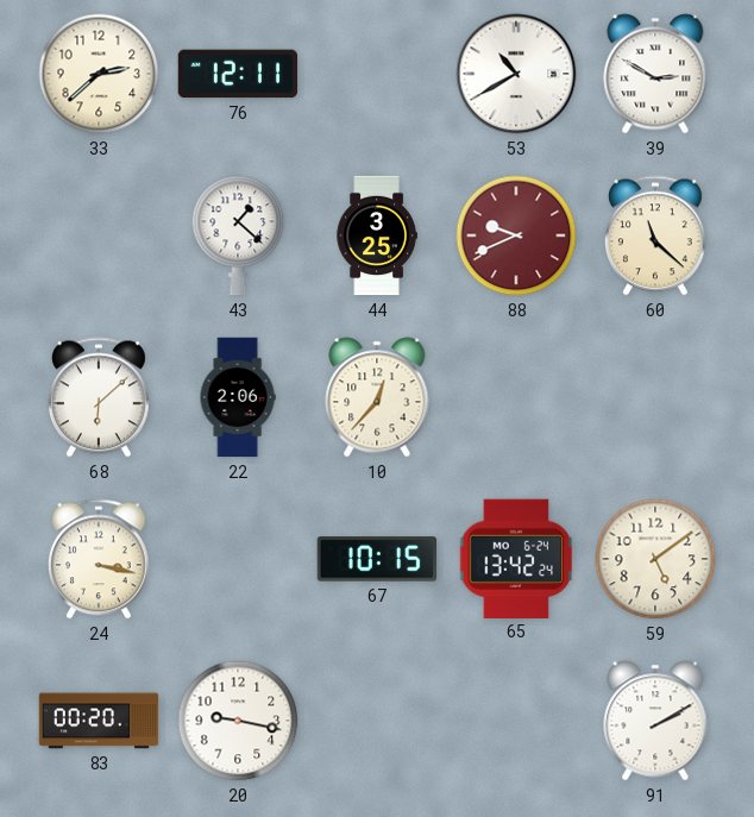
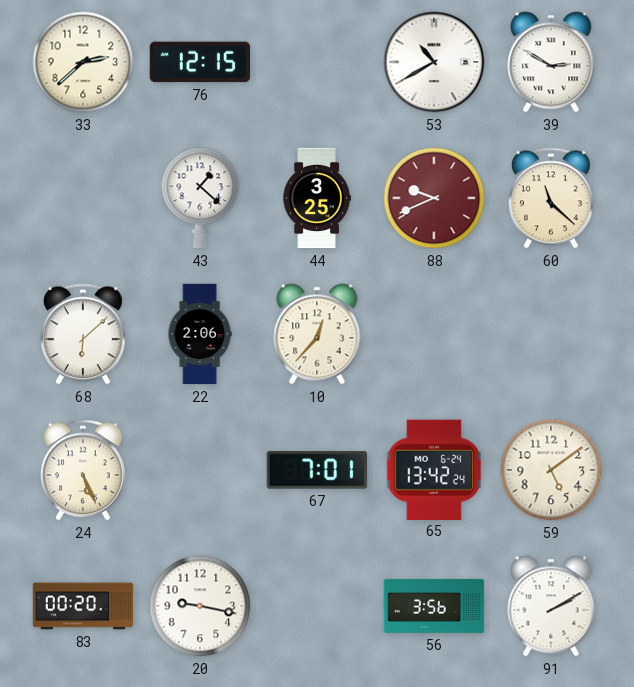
76: 12:11 -> 12:15 (200, 62)
24: 3:17 -> 5:26 (83, 470)
67: 10:15 -> 7:01 (317, 470)
56: none -> 3:56 (434, 606)
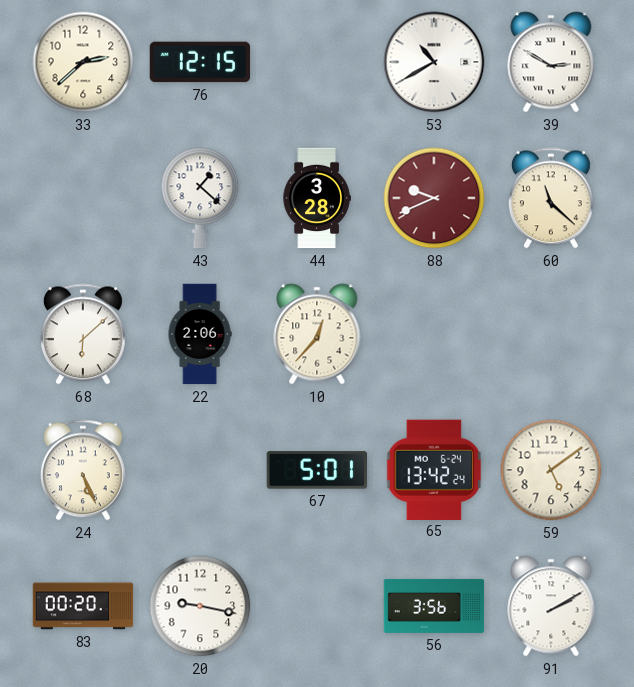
44: 3:25 -> 3:28 (317, 198)
67: 7:01 -> 5:01 (317, 470)
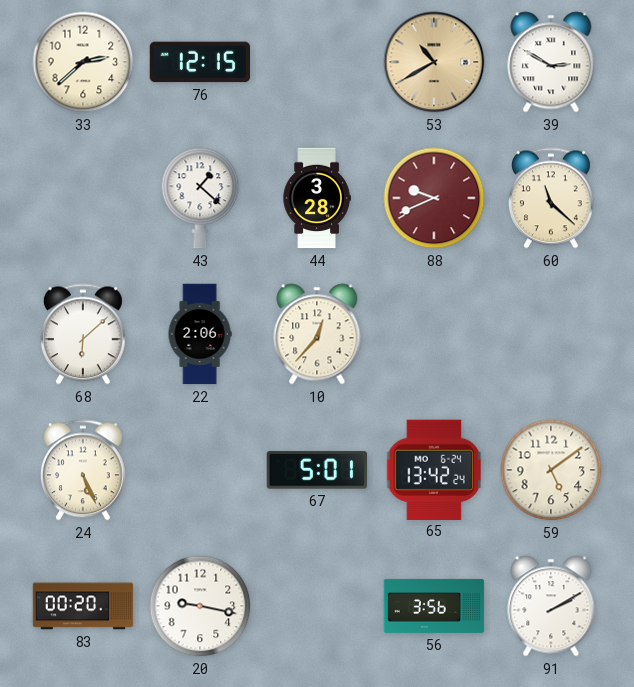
53 dial: white -> champagne (434, 62)
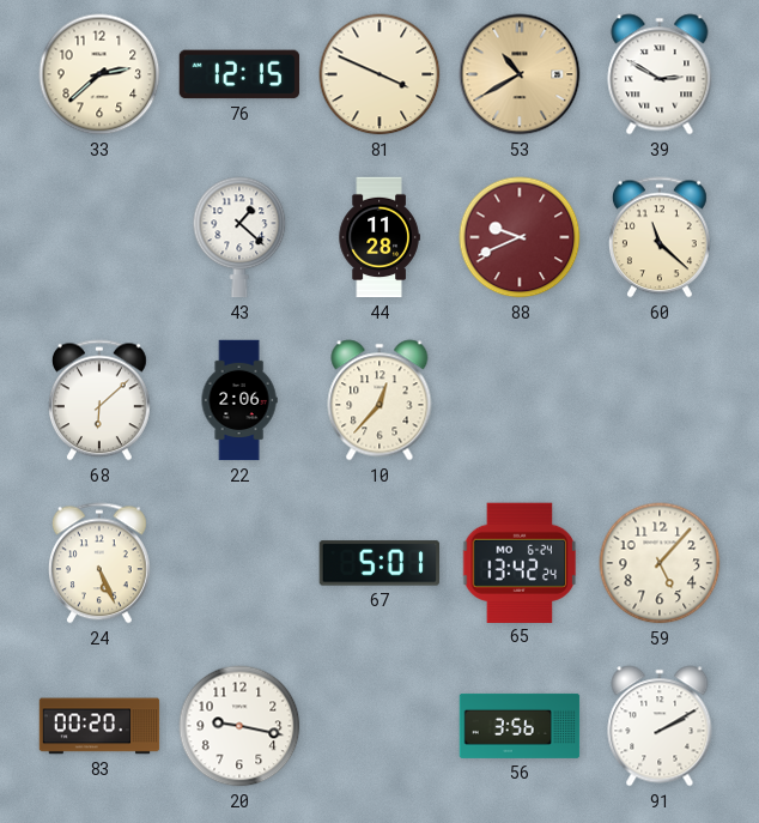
81: none -> 3:49 (380, 74)
44: 3:28 -> 11:28 (380, 237)
59: 5:09 -> 5:07 (660, 563)
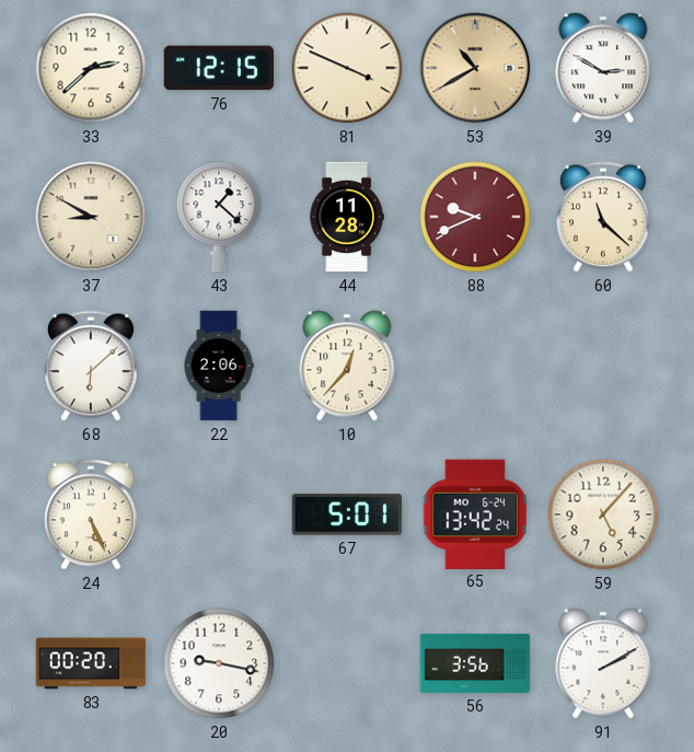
37: none -> 8:50 (91, 217)
